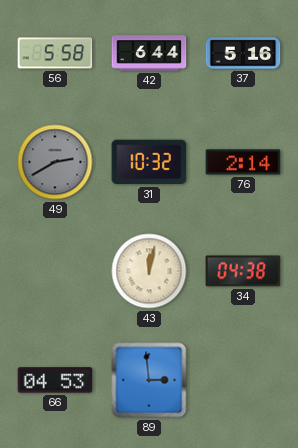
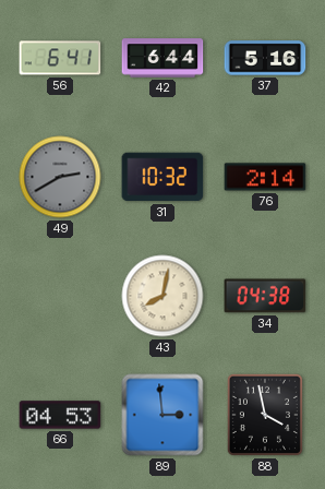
56: 5:58 -> 6:41 (60, 58)
43: 12:02 -> 8:02 (162, 296)
88: none -> 3:58 (265, 415)
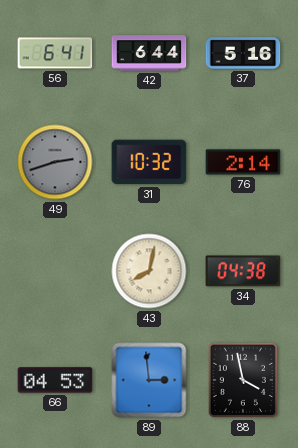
49: 2:40 -> 2:42 (55, 162)
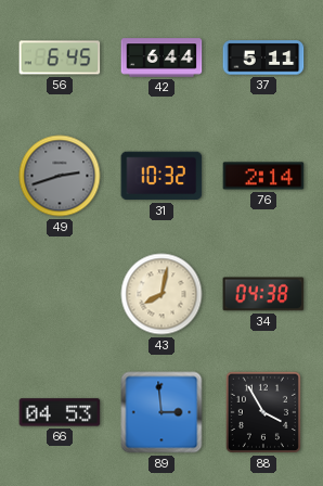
56: 6:41 -> 6:45 (60, 57)
37: 5:16 -> 5:11 (263, 57)
88: 3:58 -> 3:55 (263, 412)
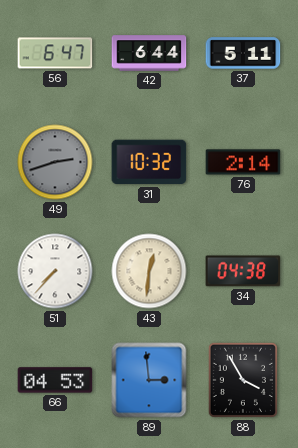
56: 6:45 -> 6:47 (55, 53)
51: none -> 7:37 (55, 271)
43: 8:02 -> 12:31 (149, 271)
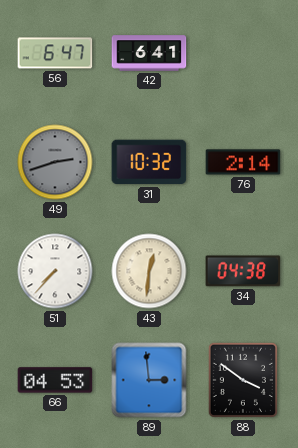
42: 6:44 -> 6:41 (149, 53)
37: 5:11 -> none (243, 53)
88: 3:55 -> 3:51 (243, 380)
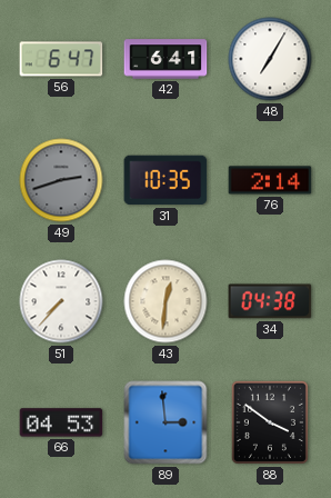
48: none -> 7:05 (270, 59)
31: 10:32 -> 10:35 (165, 180)
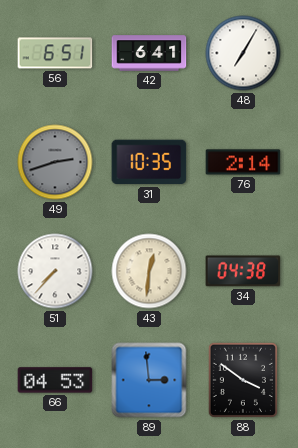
56: 6:47 -> 6:51 (55, 53)
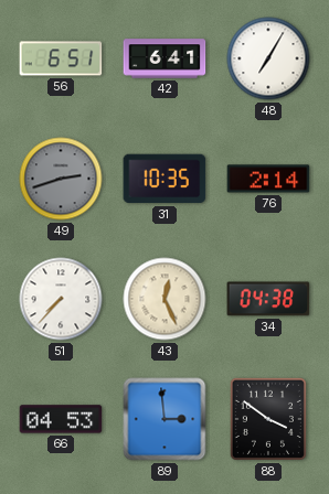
43: 12:31 -> 12:26 (164, 299)
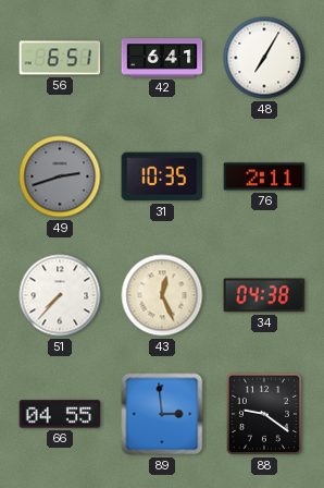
76: 2:14 -> 2:11 (264, 176)
66: 04:53 -> 04:55 (60, 414)
88: 3:51 -> 9:21 (264, 414)
